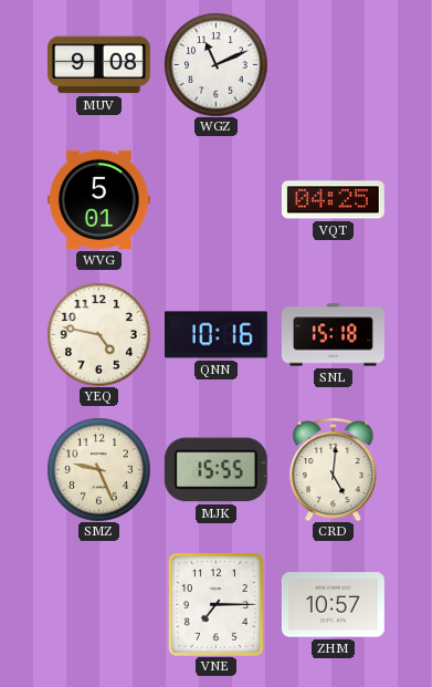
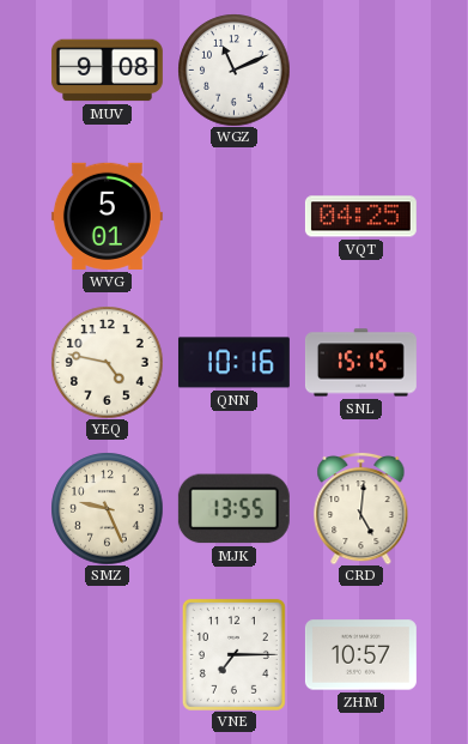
SNL: 15:18 -> 15:15 (360, 363)
MJK: 15:55 -> 13:55 (233, 509)
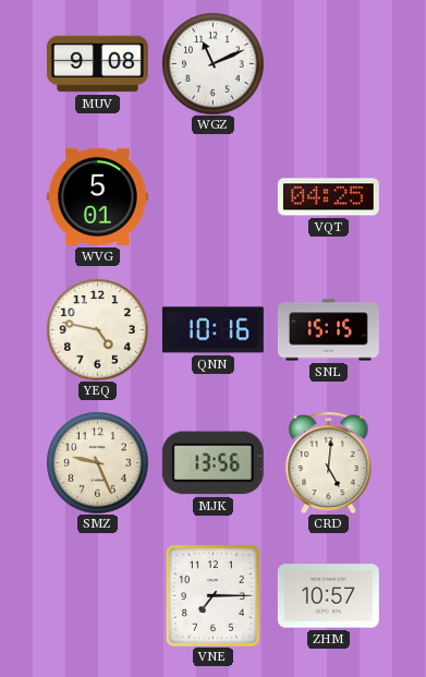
MJK: 13:55 -> 13:56 (212, 463)
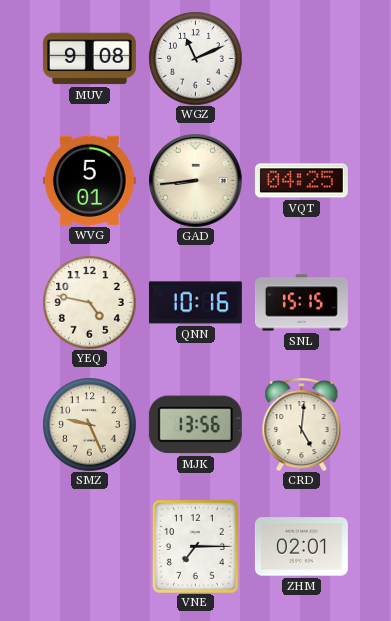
GAD: none -> 8:44 (195, 180)
ZHM: 10:57 -> 02:01 (301, 547)
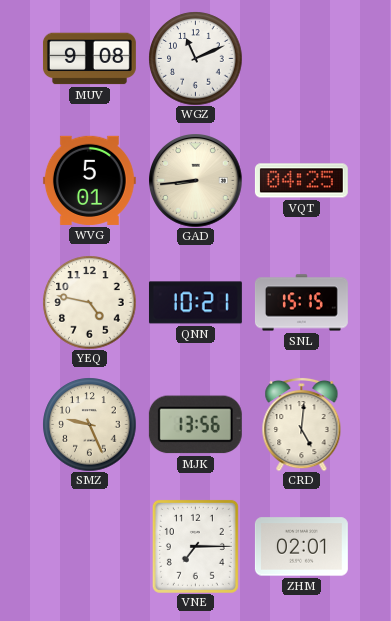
QNN: 10:16 -> 10:21 (195, 303)
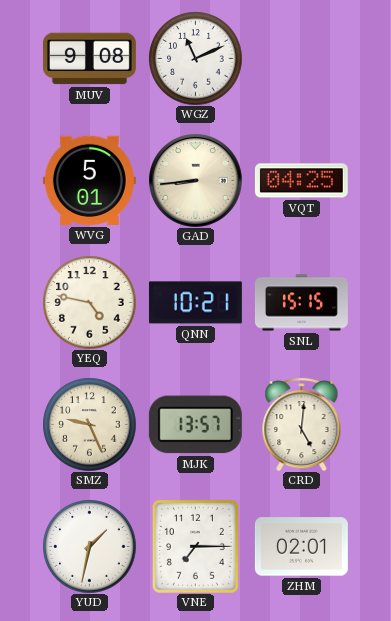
MJK: 13:56 -> 13:57 (195, 425)
YUD: none -> 1:32 (89, 546)
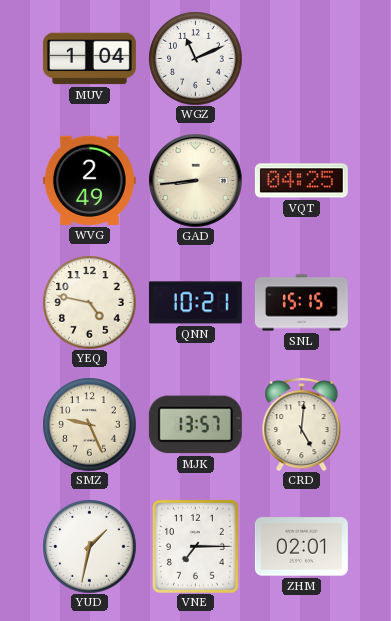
MUV: 9:08 -> 1:04 (89, 59)
WVG: 5:01 -> 2:49 (89, 180)
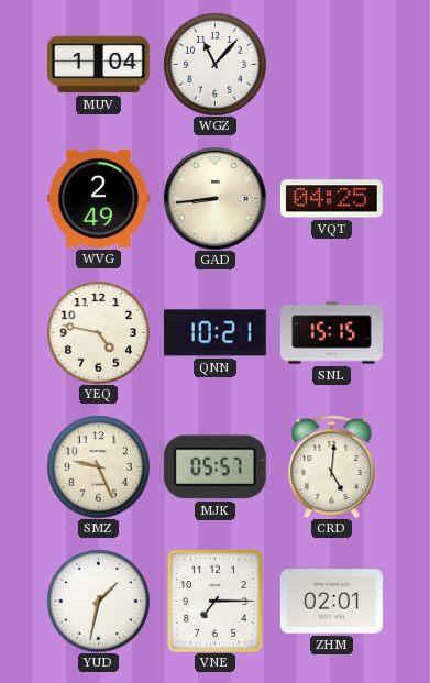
WGZ: 11:11 -> 11:07 (214, 64)
MJK: 13:57 -> 05:57 (214, 467)
